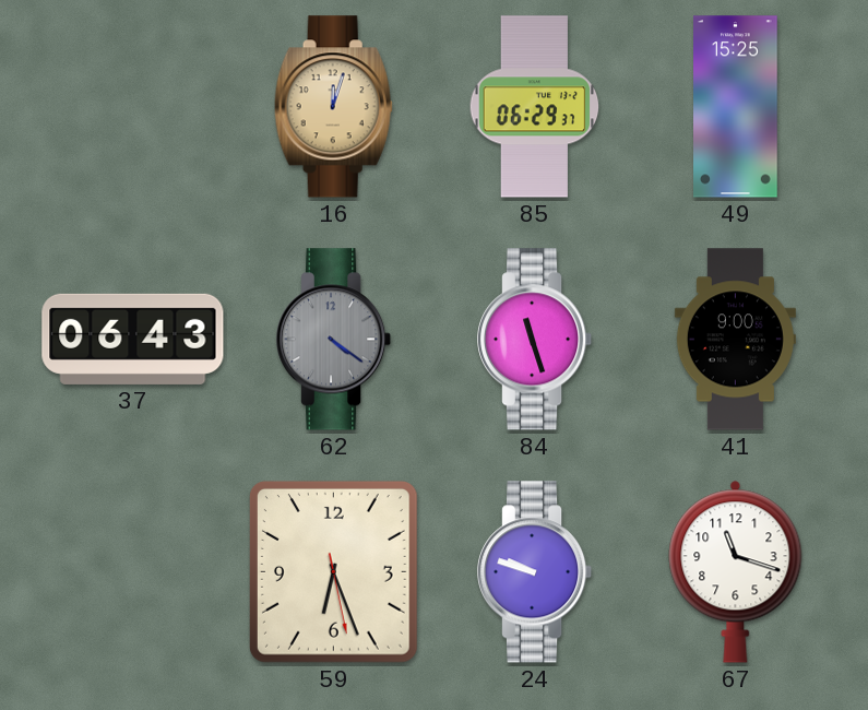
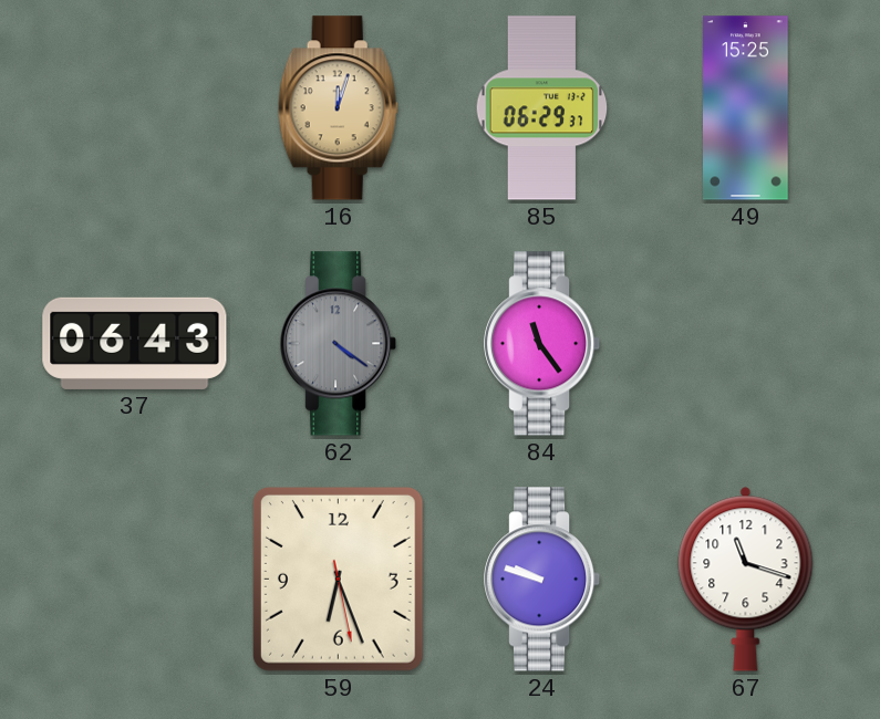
84: 11:27 -> 11:24 (543, 344)
41: 9:00 -> none (735, 340)
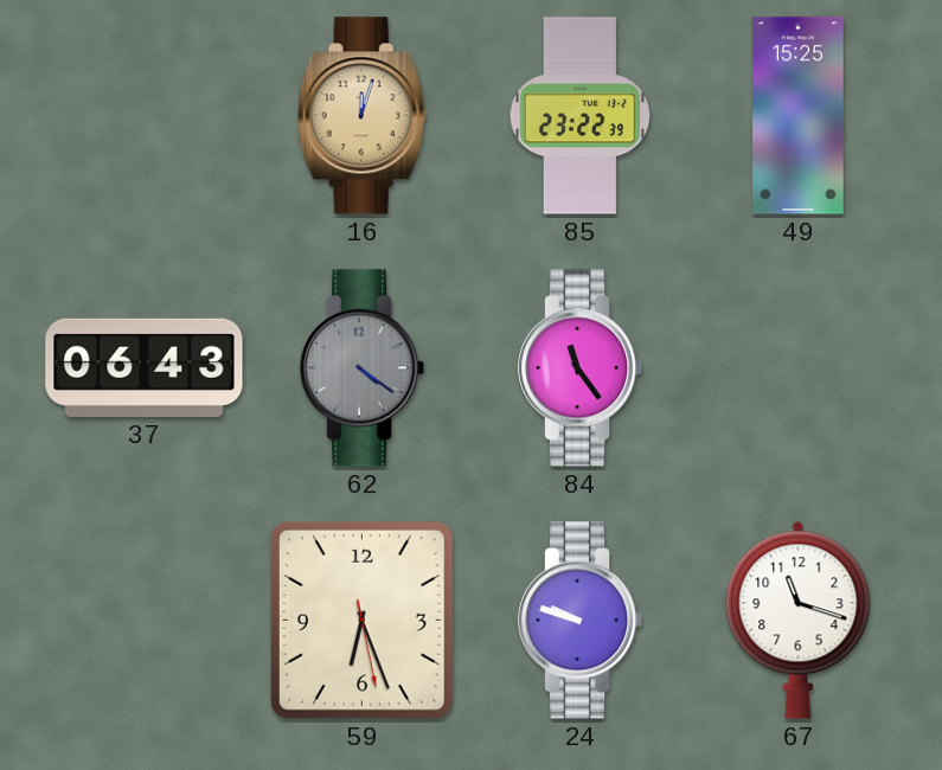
85: 06:29 -> 23:22 (581, 116)
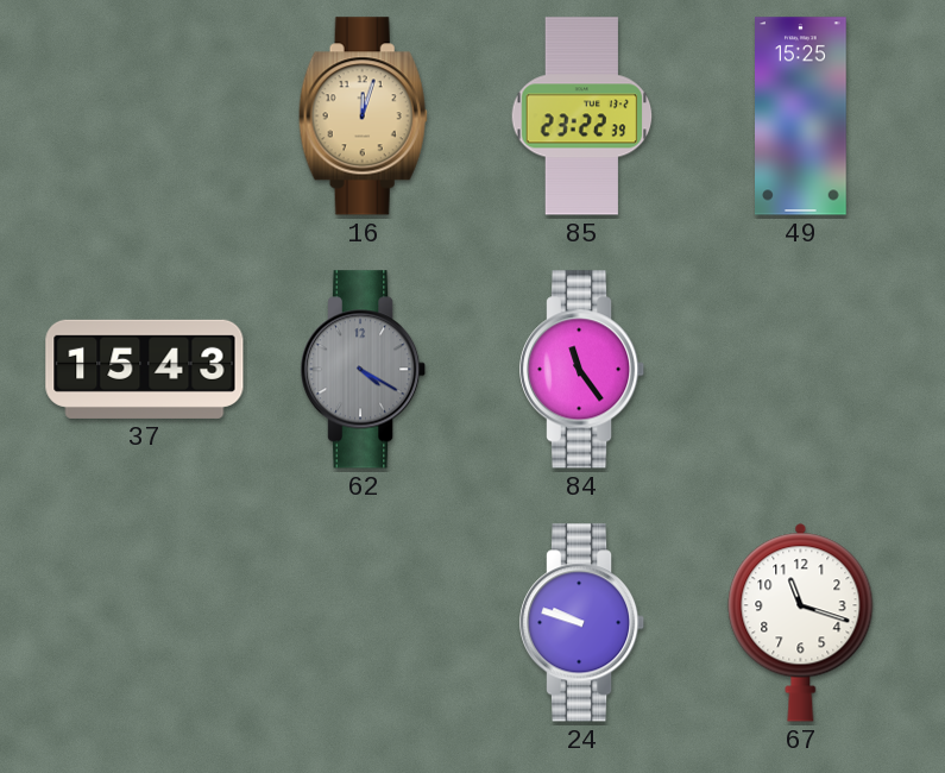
37: 06:43 -> 15:43 (145, 369)
62: 4:21 -> 4:20 (365, 370)
59: 6:26 -> none (361, 620)
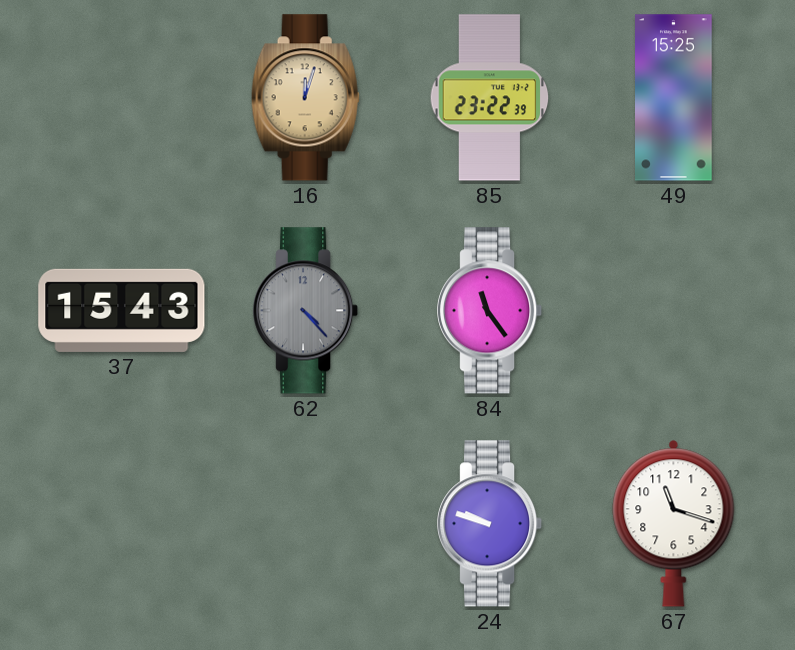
62: 4:20 -> 4:23 (307, 311)
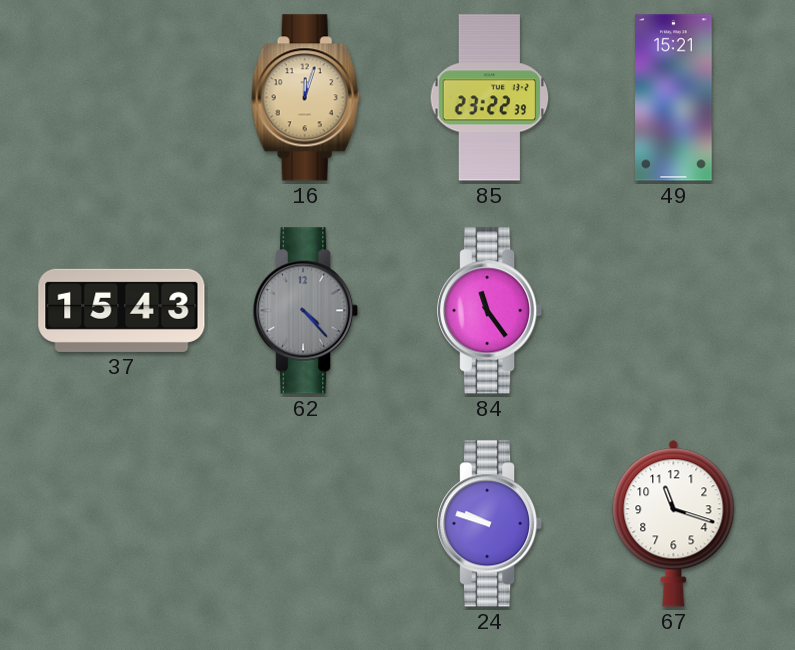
49: 15:25 -> 15:21 (674, 98)
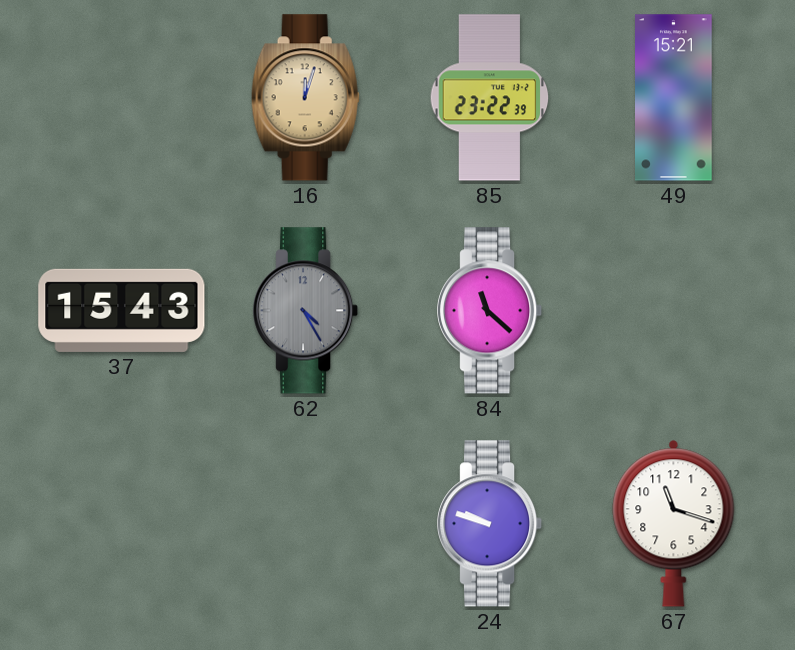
62: 4:23 -> 4:25 (307, 311)
84: 11:24 -> 11:22 (491, 311)
